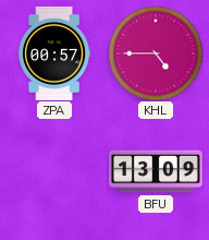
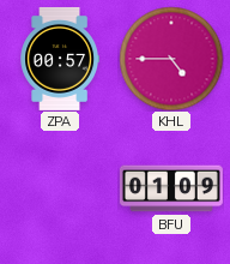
BFU: 13:09 -> 01:09 (171, 188)
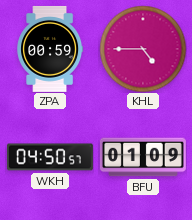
ZPA: 00:57 -> 00:59 (50, 49)
WKH: none -> 04:50 (50, 157)
